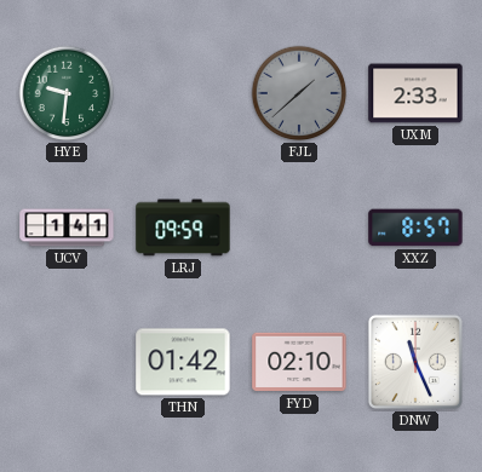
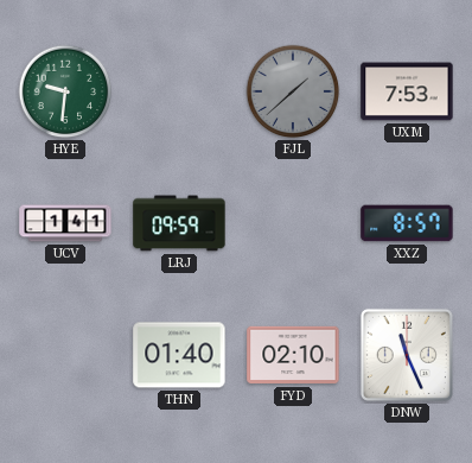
UXM: 2:33 -> 7:53 (407, 91)
THN: 01:42 -> 01:40 (179, 355)
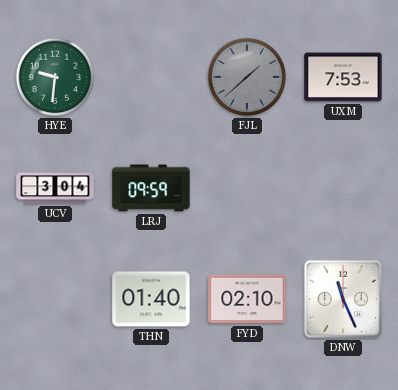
UCV: 1:41 -> 3:04 (55, 188)
XXZ: 8:57 -> none (407, 223)
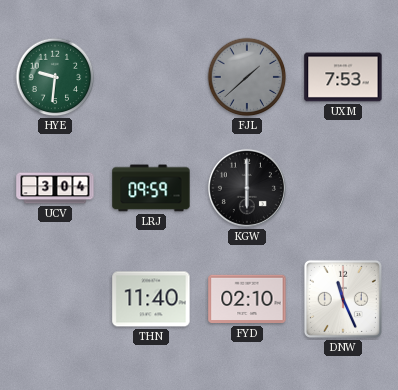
KGW: none -> 6:00 (247, 188)
THN: 01:40 -> 11:40 (151, 299)
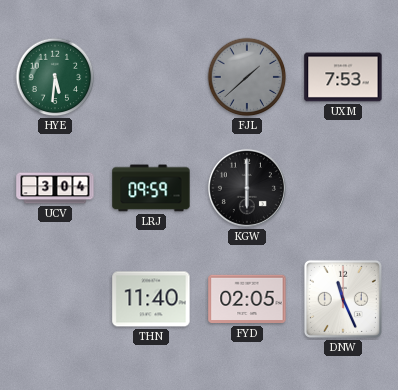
HYE: 9:31 -> 5:31 (55, 77)
FYD: 02:10 -> 02:05 (247, 299)
